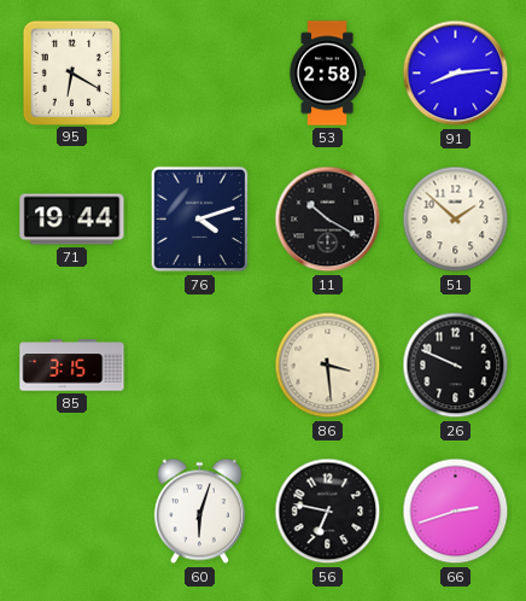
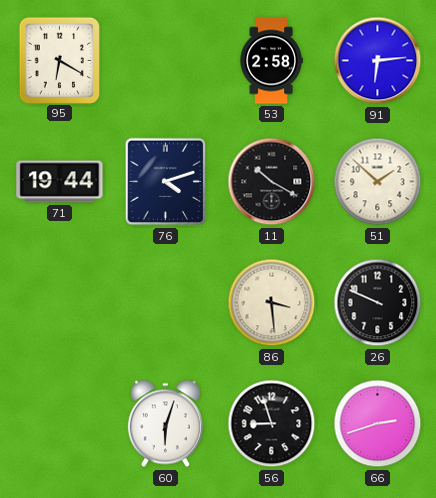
91: 8:14 -> 6:14 (378, 61)
85: 3:15 -> none (72, 366)
56: 6:47 -> 8:57 (272, 424)
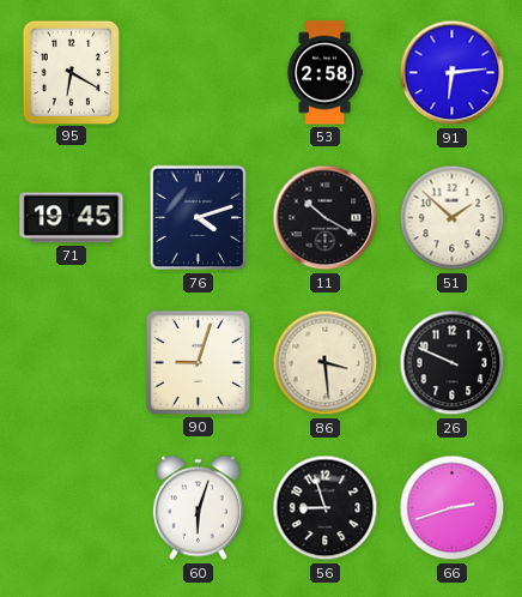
71: 19:44 -> 19:45 (72, 218)
90: none -> 9:03 (198, 362)
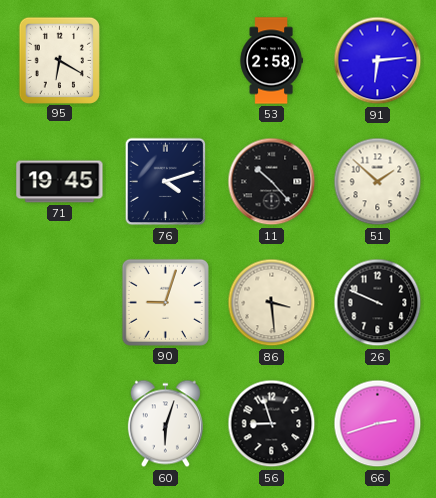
11: 10:20 -> 10:23 (272, 182)
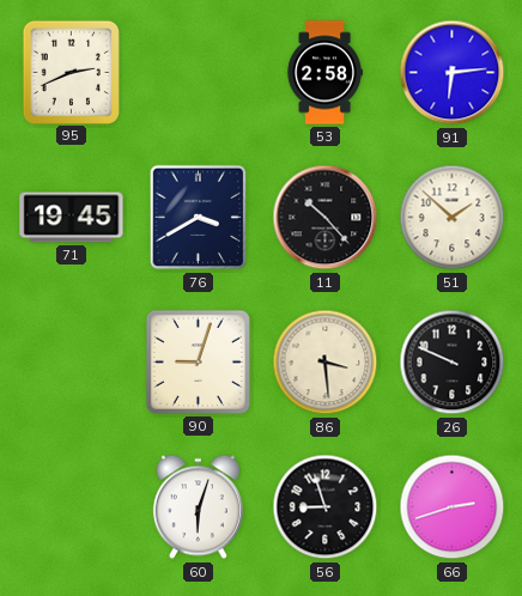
95: 6:20 -> 2:41 (71, 72)
76: 4:12 -> 3:40 (199, 218)
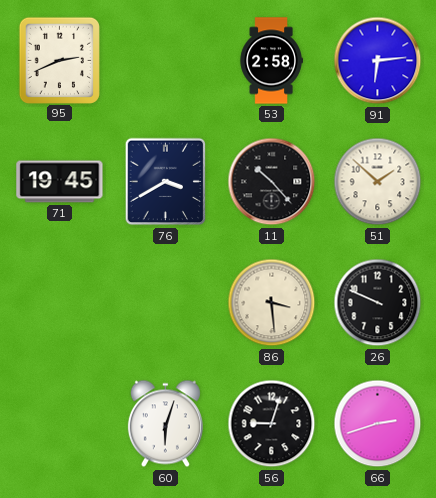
90: 9:03 -> none (198, 361)
56: 8:57 -> 9:03 (272, 424)
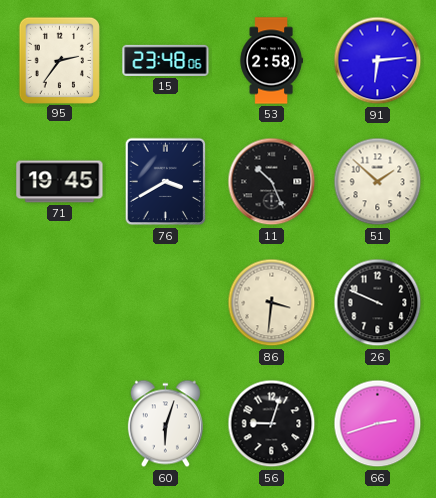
95: 2:41 -> 2:36 (59, 60)
15: none -> 23:48 (166, 60)
11: 10:23 -> 10:26 (272, 182)
86: 3:29 -> 3:31 (272, 303)
